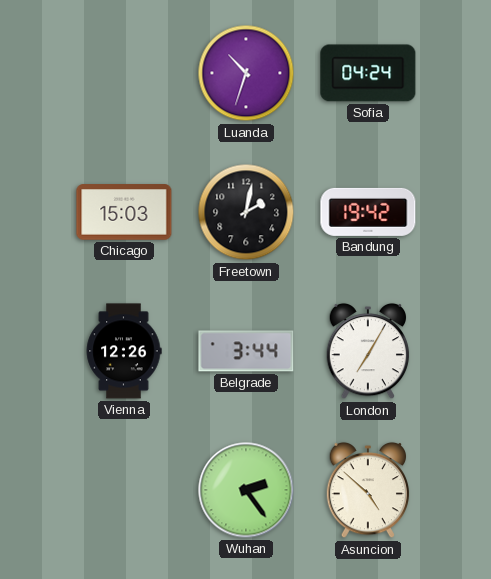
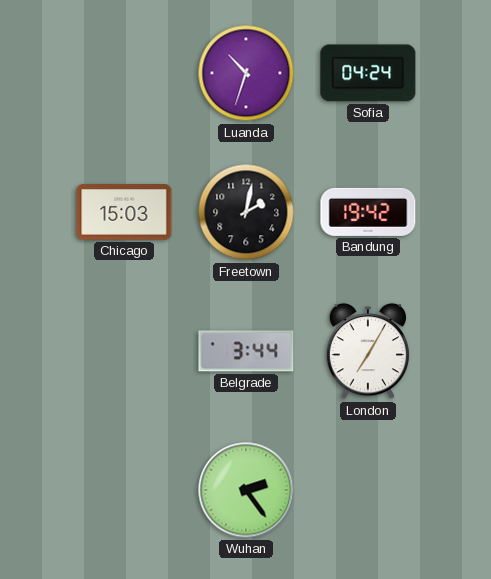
Vienna: 12:26 -> none (124, 351)
Asuncion: 4:52 -> none (368, 490)
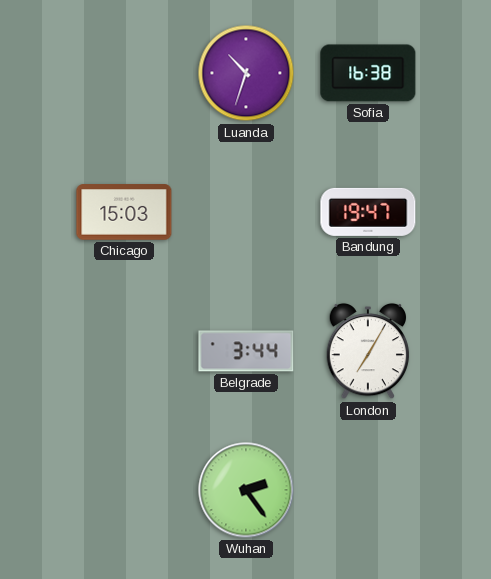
Sofia: 04:24 -> 16:38 (368, 73)
Freetown: 2:02 -> none (246, 212)
Bandung: 19:42 -> 19:47 (368, 212)
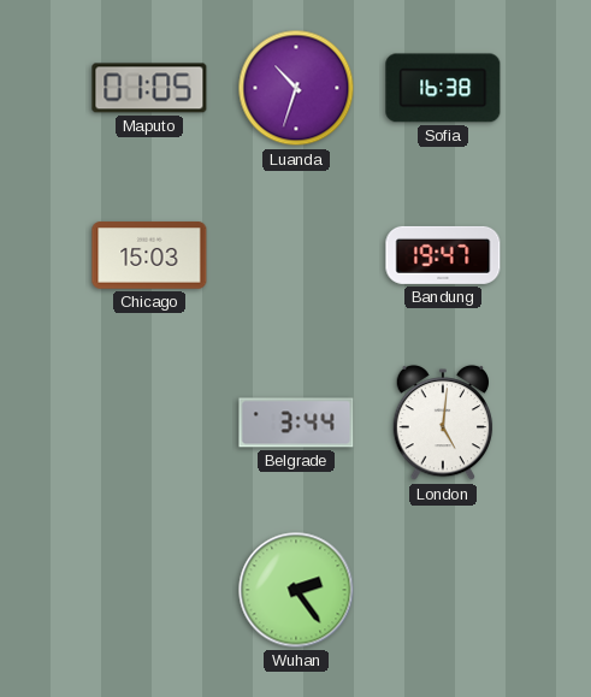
Maputo: none -> 01:05 (149, 88)
London: 7:05 -> 5:01 (443, 423)
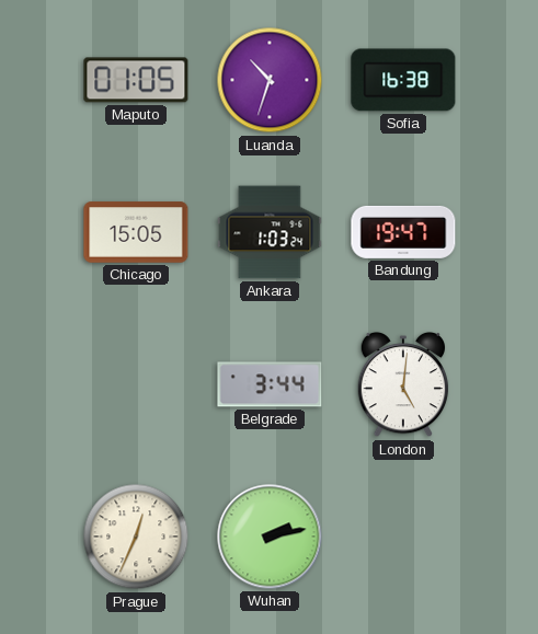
Chicago: 15:03 -> 15:05 (136, 232)
Ankara: none -> 1:03 (270, 232)
Prague: none -> 12:34 (136, 537)
Wuhan: 2:24 -> 2:13 (270, 537)
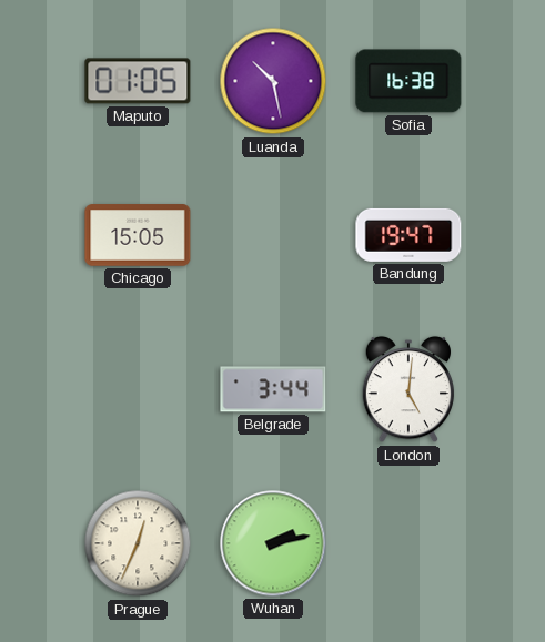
Luanda: 10:33 -> 10:28 (273, 81)
Ankara: 1:03 -> none (270, 232)
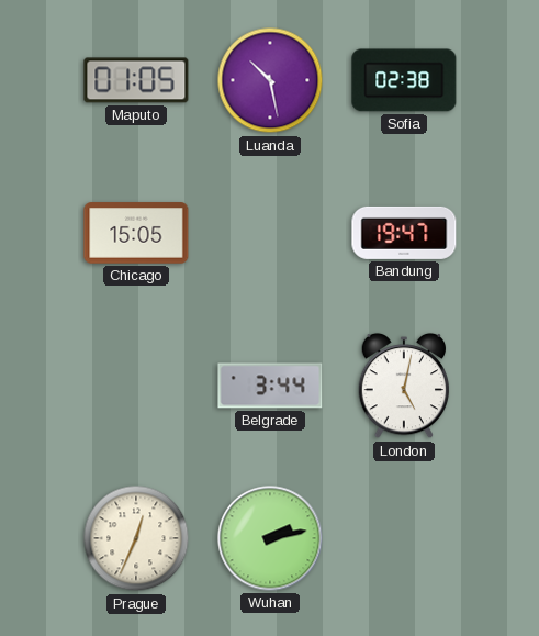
Sofia: 16:38 -> 02:38 (404, 80)
London: 5:01 -> 5:02 (404, 386)
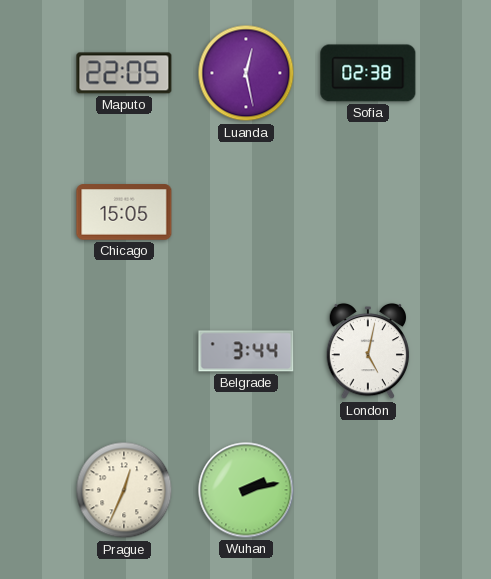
Maputo: 01:05 -> 22:05 (124, 73)
Luanda: 10:28 -> 12:28 (246, 73)
Bandung: 19:47 -> none (404, 233)
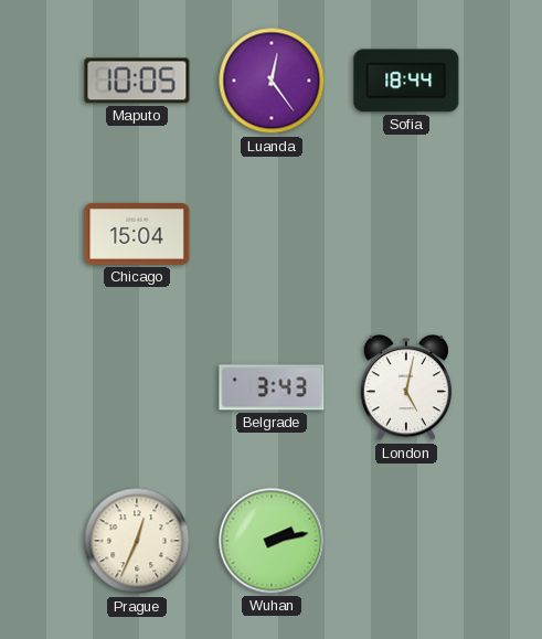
Maputo: 22:05 -> 10:05 (137, 81)
Luanda: 12:28 -> 12:24 (272, 81)
Sofia: 02:38 -> 18:44 (406, 81)
Chicago: 15:05 -> 15:04 (137, 234)
Belgrade: 3:44 -> 3:43 (272, 387)
